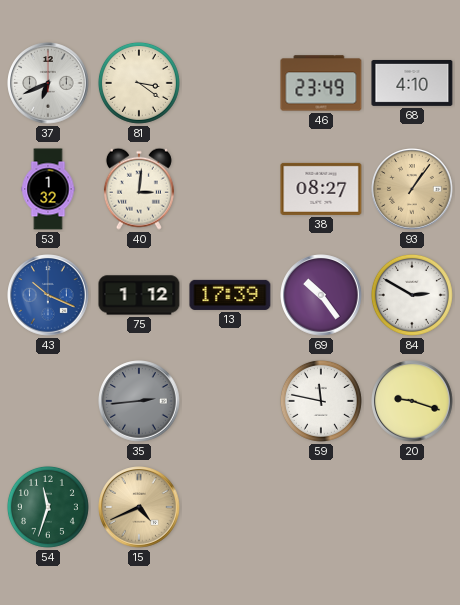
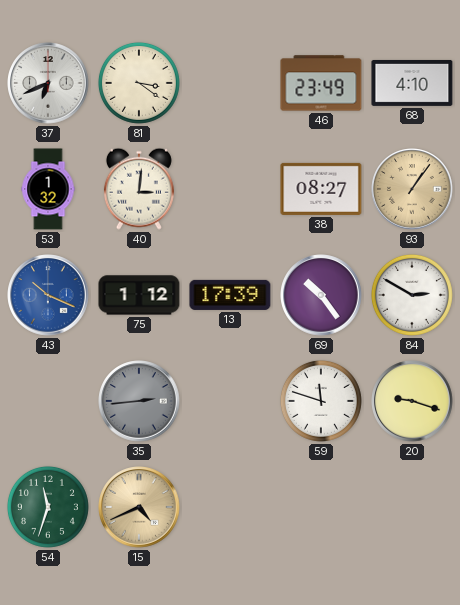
59: 11:47 -> 11:48 (321, 401)
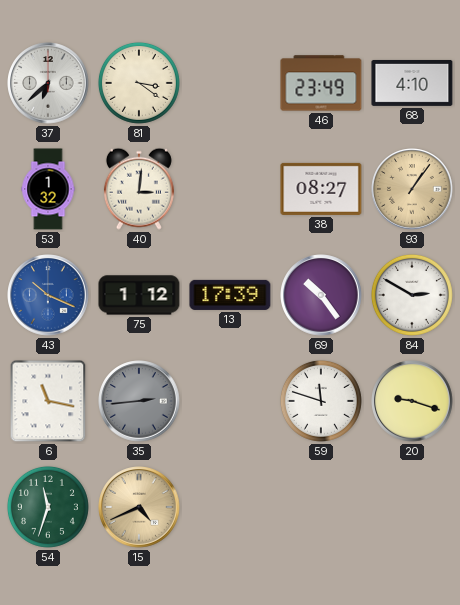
37: 6:41 -> 6:38 (48, 83)
6: none -> 11:17 (48, 401)
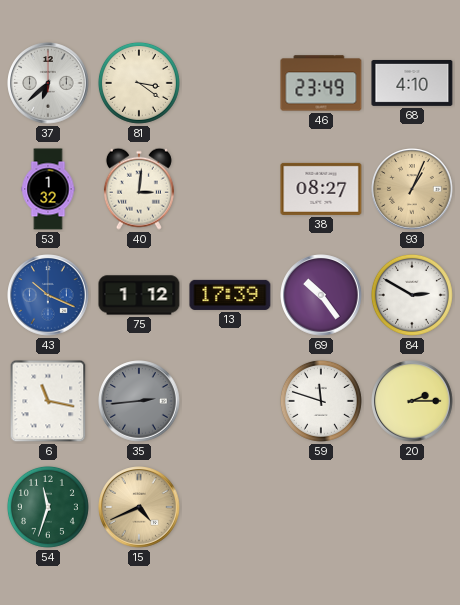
93: 1:06 -> 1:04 (412, 189)
20: 9:18 -> 2:15 (412, 401)
